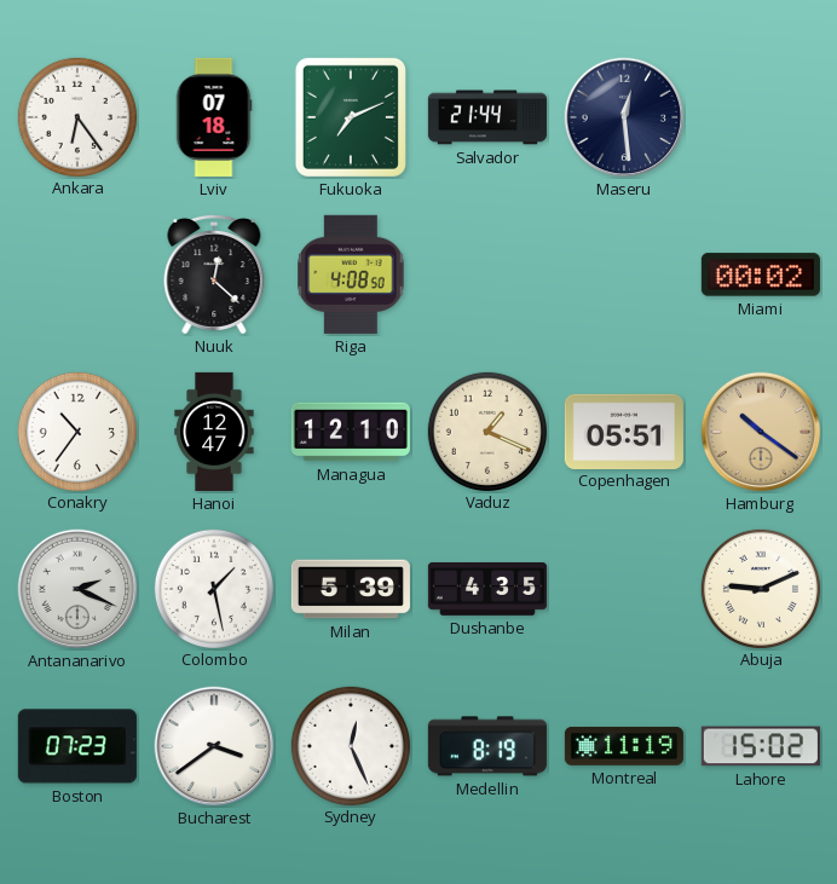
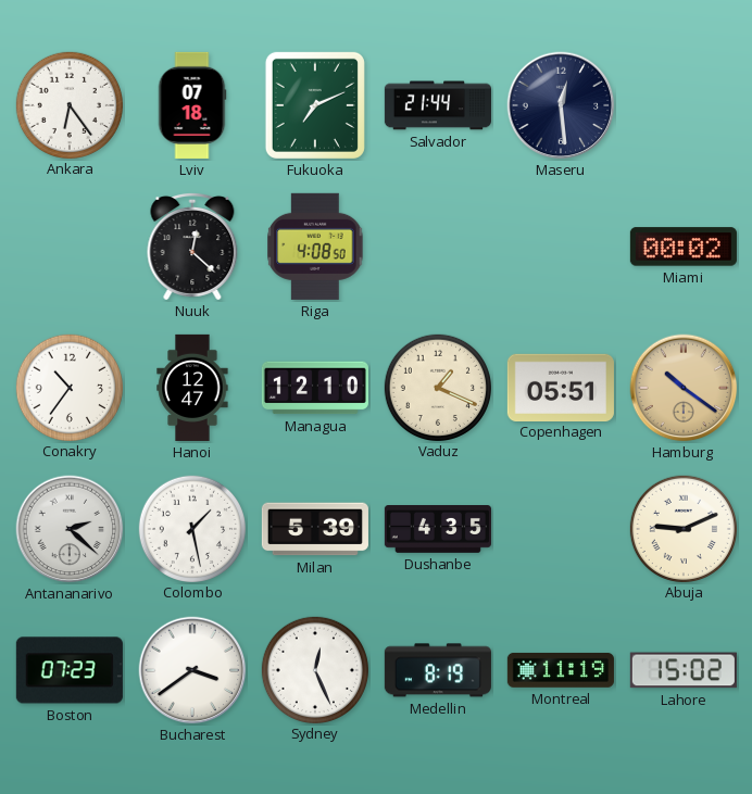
Antananarivo: 2:19 -> 2:22 (70, 529)
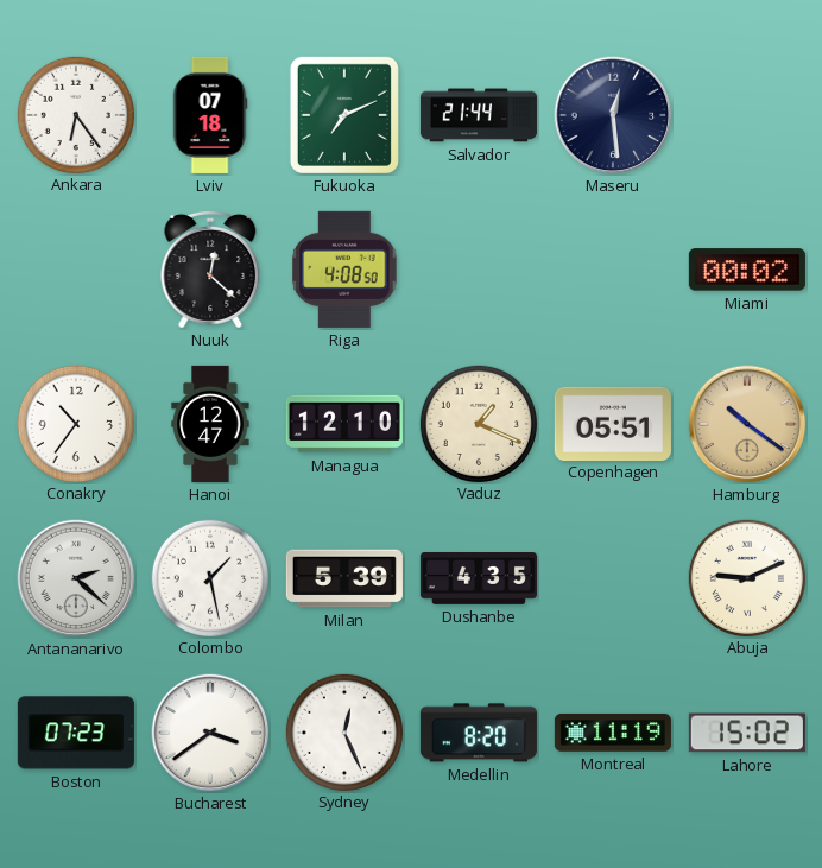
Medellin: 8:19 -> 8:20 (479, 733)
